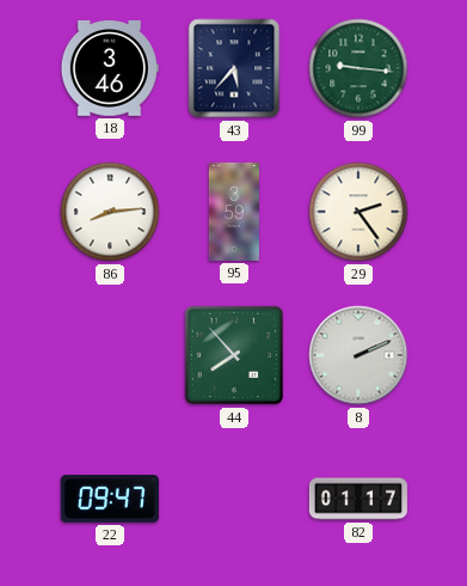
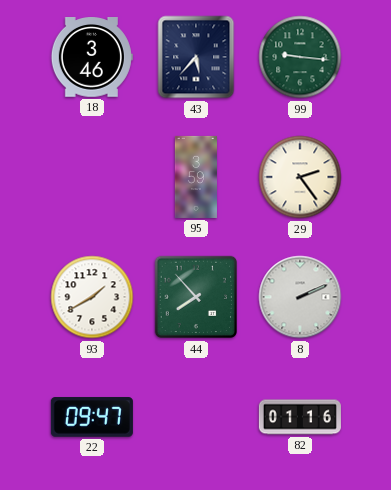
86: 8:14 -> none (110, 212)
93: none -> 1:40 (92, 297)
82: 01:17 -> 01:16 (300, 417)
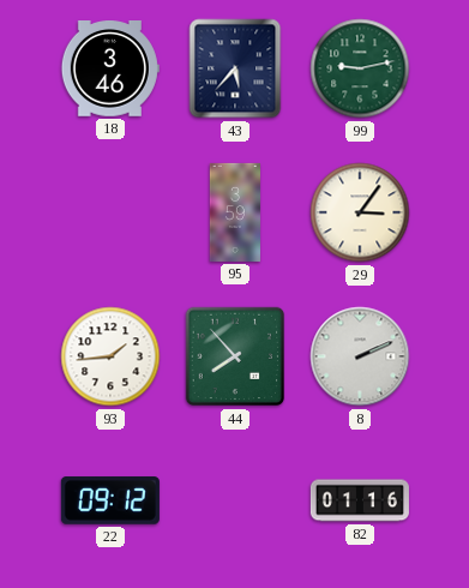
99: 9:16 -> 9:13 (360, 68)
29: 2:24 -> 3:06 (360, 212)
93: 1:40 -> 1:44 (110, 356)
22: 09:47 -> 09:12 (110, 500)
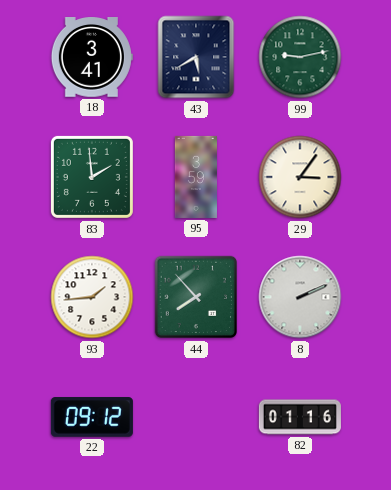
18: 3:46 -> 3:41 (92, 57)
43: 5:37 -> 5:40 (196, 57)
83: none -> 1:59 (92, 177)
